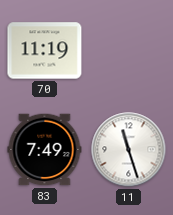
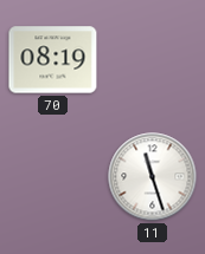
70: 11:19 -> 08:19 (53, 60)
83: 7:49 -> none (45, 150)
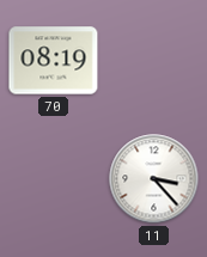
11: 11:27 -> 3:23 (154, 179)
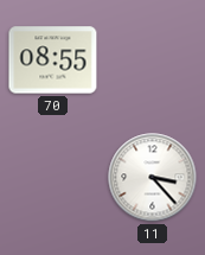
70: 08:19 -> 08:55 (53, 60)
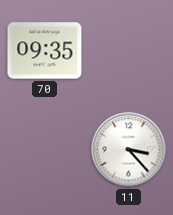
70: 08:55 -> 09:35 (45, 51)
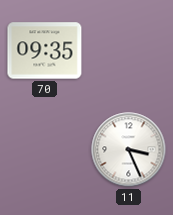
11: 3:23 -> 3:26 (129, 150)
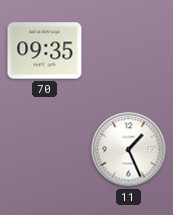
11: 3:26 -> 1:26 (129, 150)
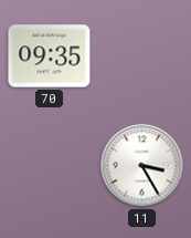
11: 1:26 -> 3:25 (142, 166)
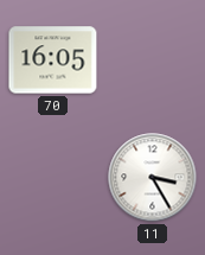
70: 09:35 -> 16:05 (53, 60)
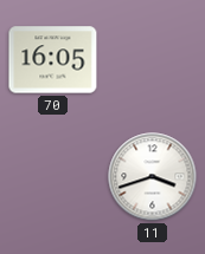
11: 3:25 -> 3:42 (153, 177)
